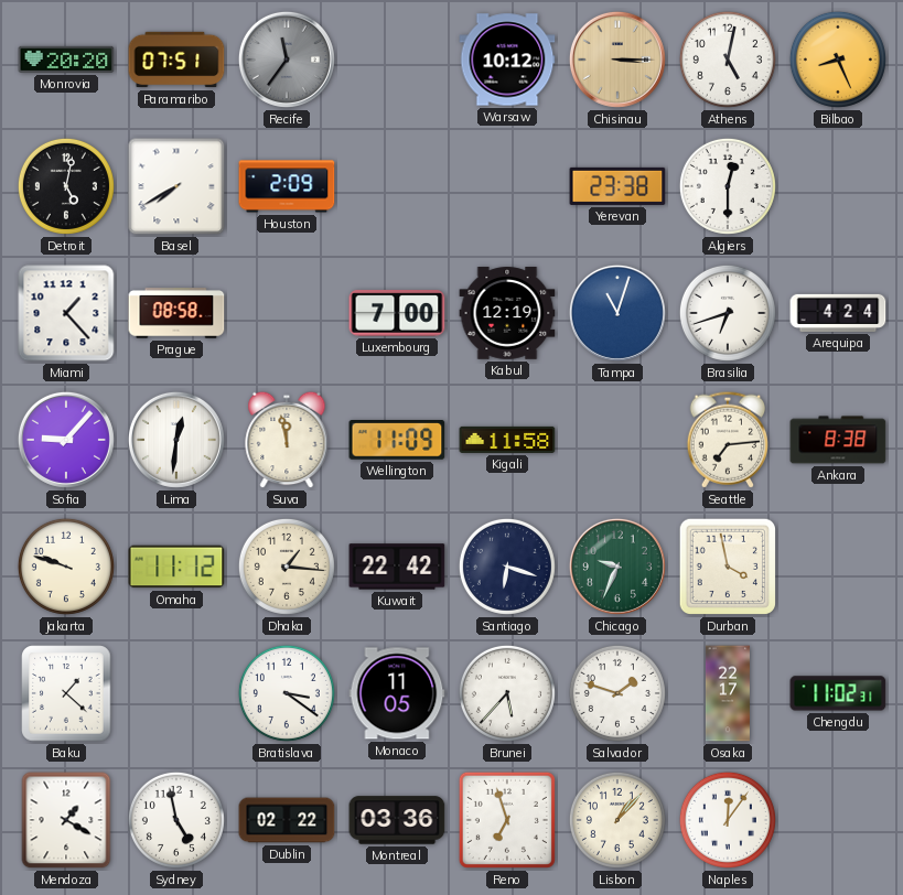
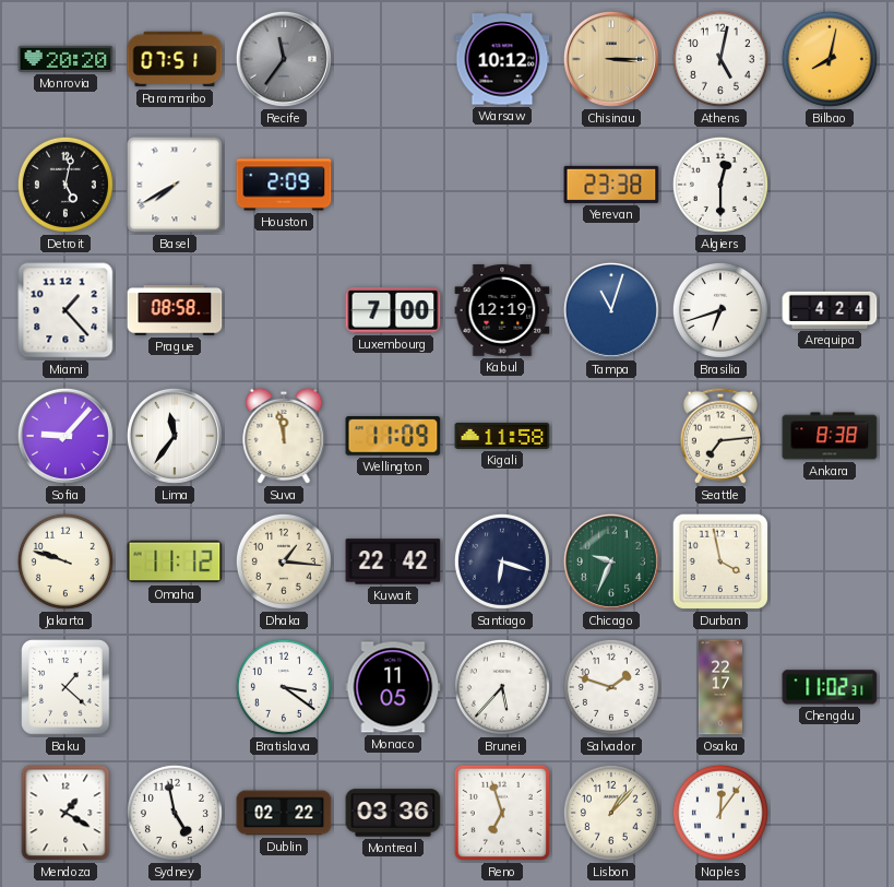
Bilbao: 8:26 -> 8:02 (830, 59)
Lima: 12:31 -> 11:36 (175, 436)
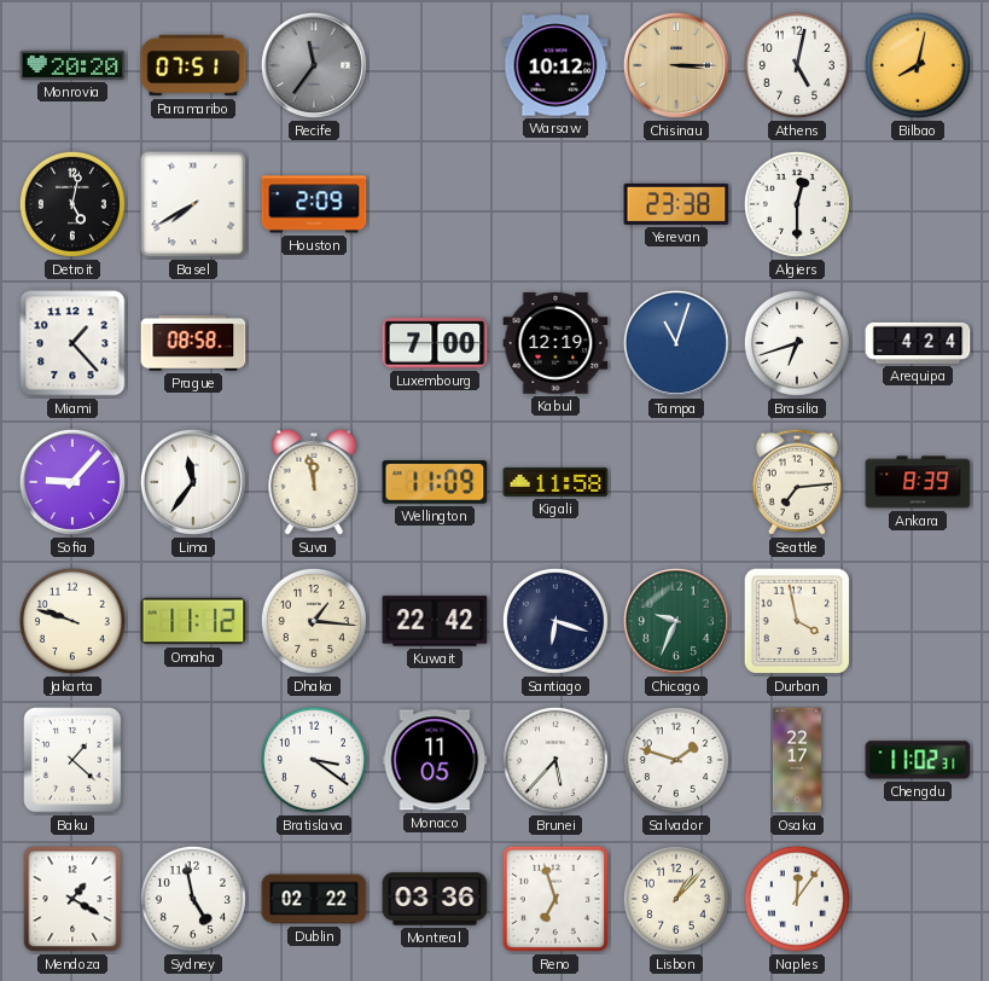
Ankara: 8:38 -> 8:39 (918, 482)
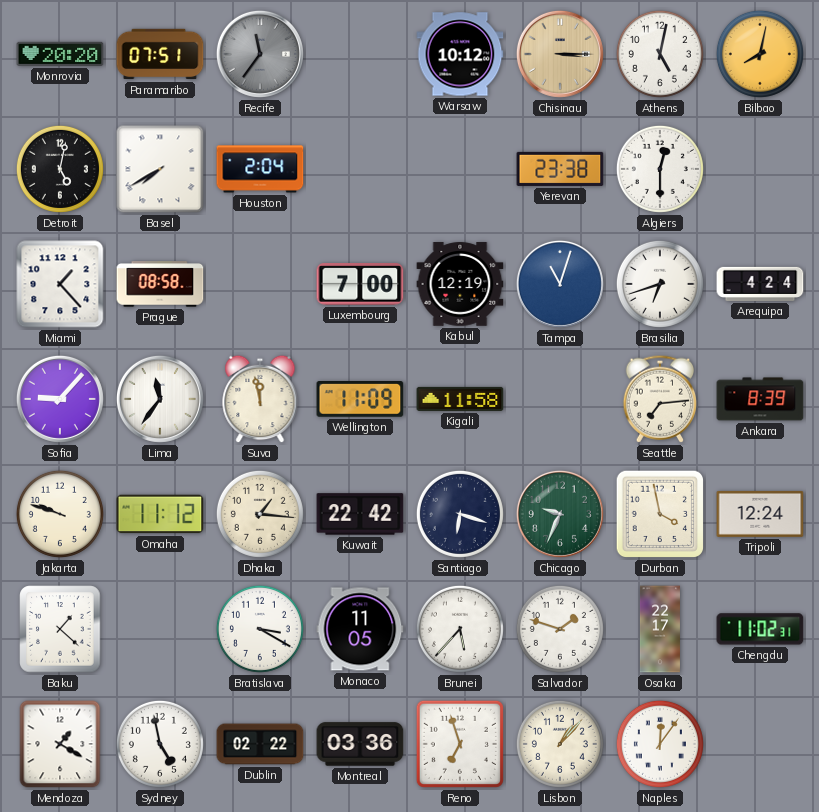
Houston: 2:09 -> 2:04 (260, 169)
Tripoli: none -> 12:24 (760, 514)
Bratislava: 3:21 -> 3:20 (260, 629)
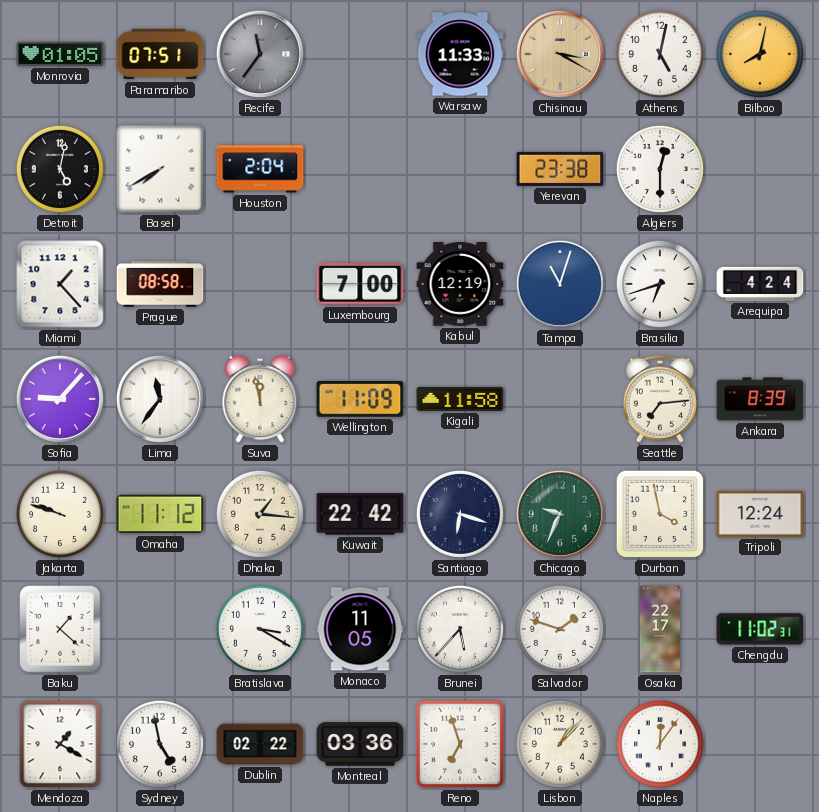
Monrovia: 20:20 -> 01:05 (60, 54)
Warsaw: 10:12 -> 11:33 (460, 54)
Chisinau: 3:15 -> 3:20 (560, 54)
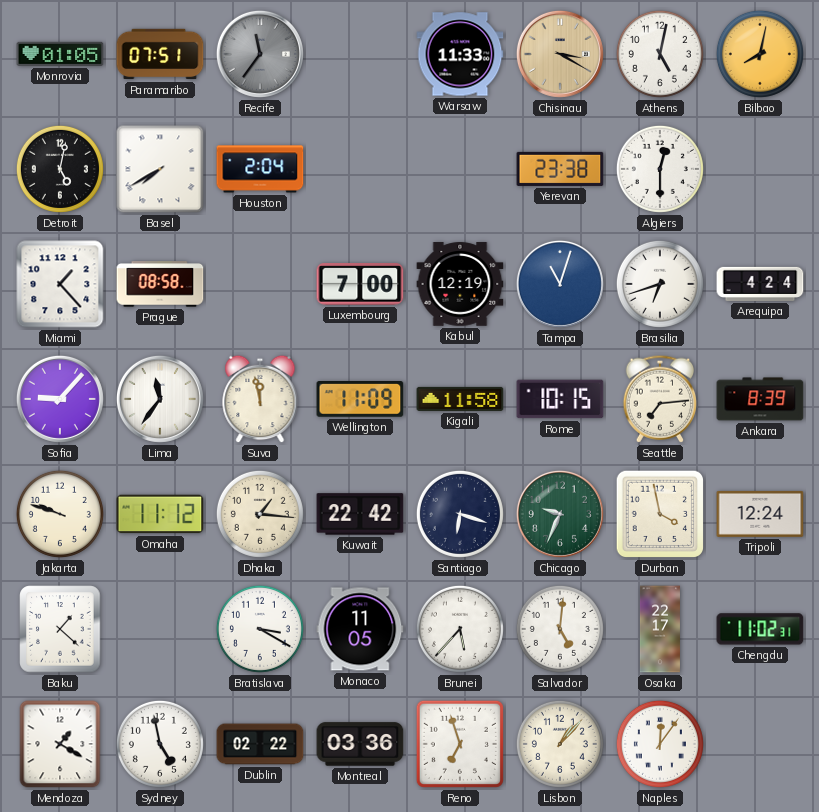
Rome: none -> 10:15 (560, 399)
Salvador: 1:48 -> 5:01 (560, 629)
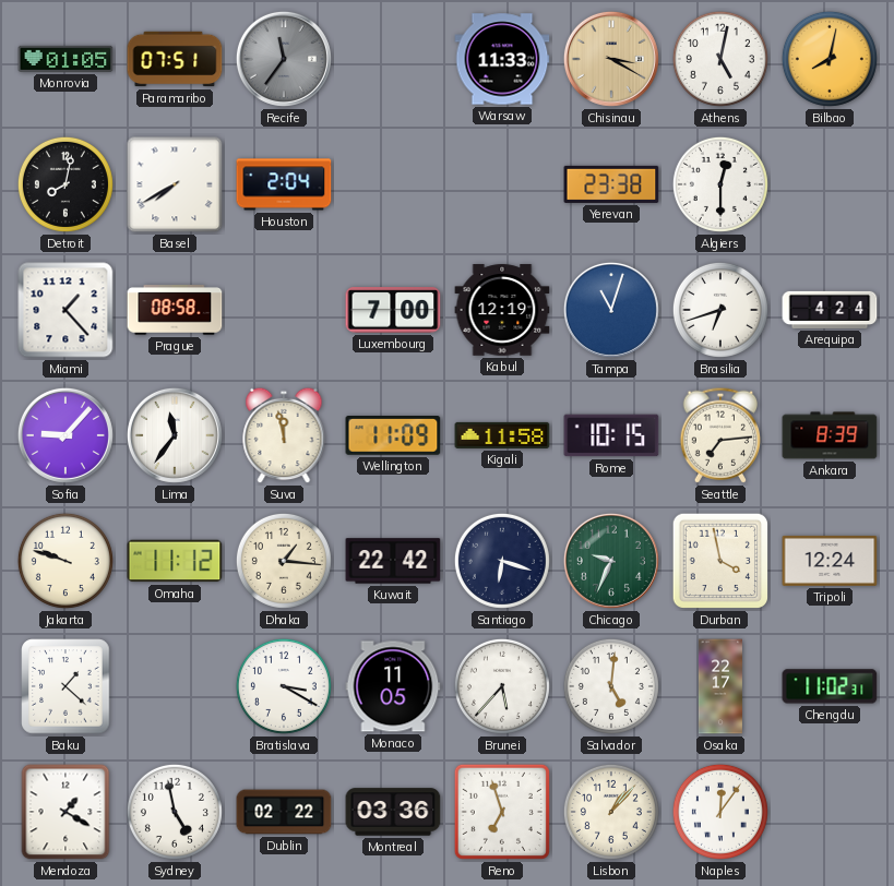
Detroit: 5:02 -> 8:02 (65, 184)
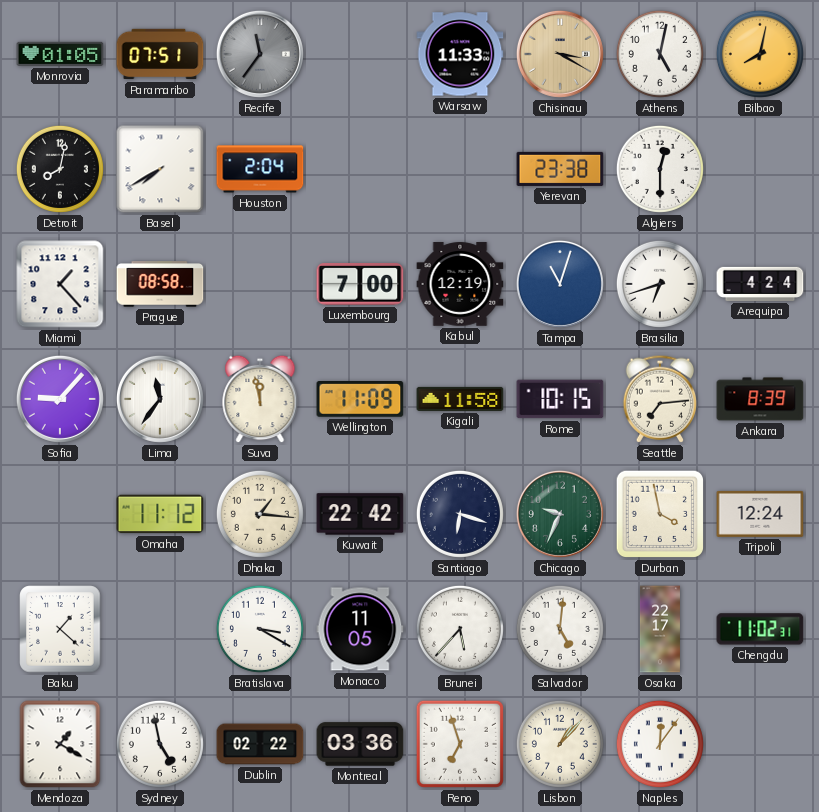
Jakarta: 9:48 -> none (65, 561)
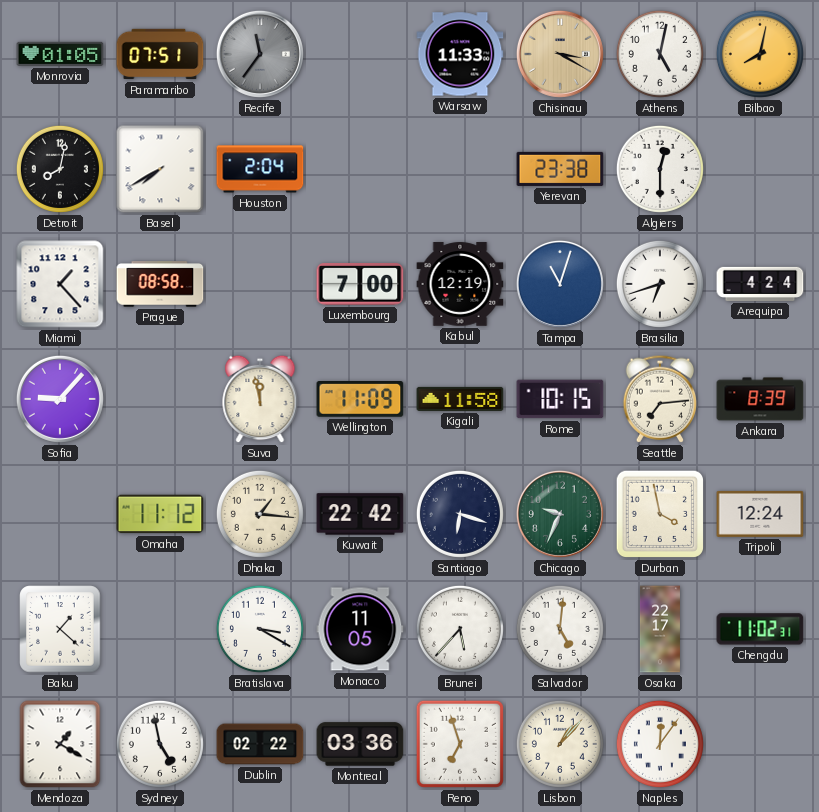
Lima: 11:36 -> none (160, 399)
